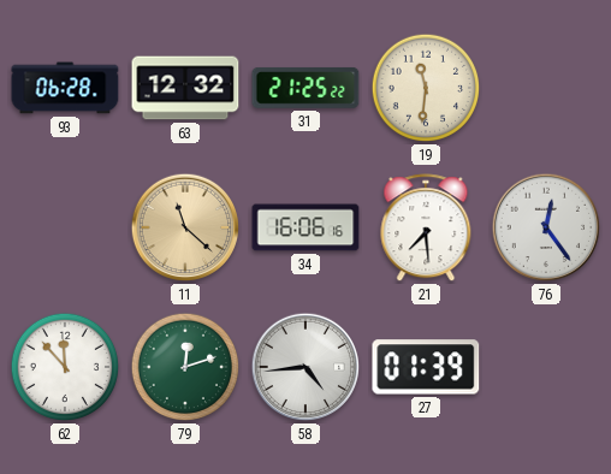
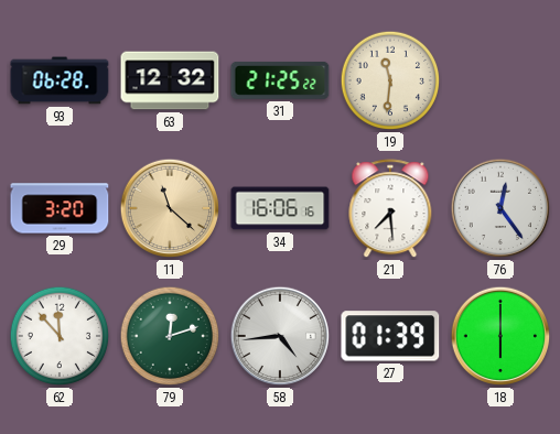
29: none -> 3:20 (60, 208)
18: none -> 6:00 (500, 336)
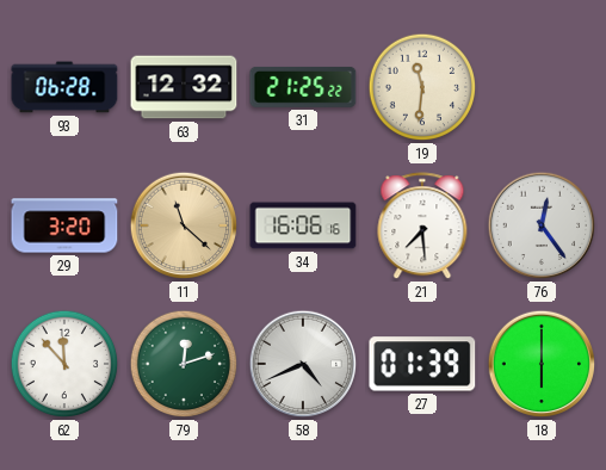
58: 4:44 -> 4:41 (303, 364)
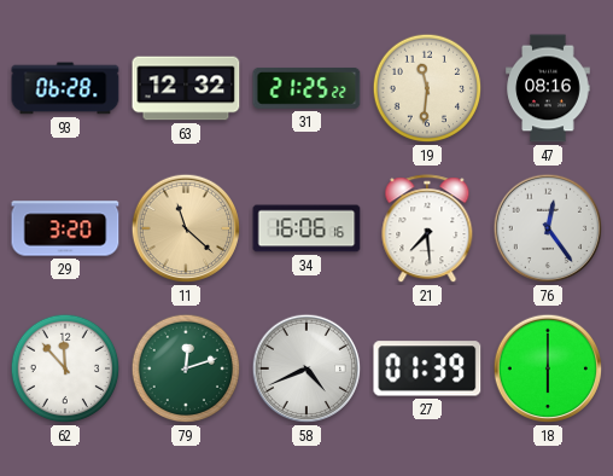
47: none -> 08:16 (548, 88)
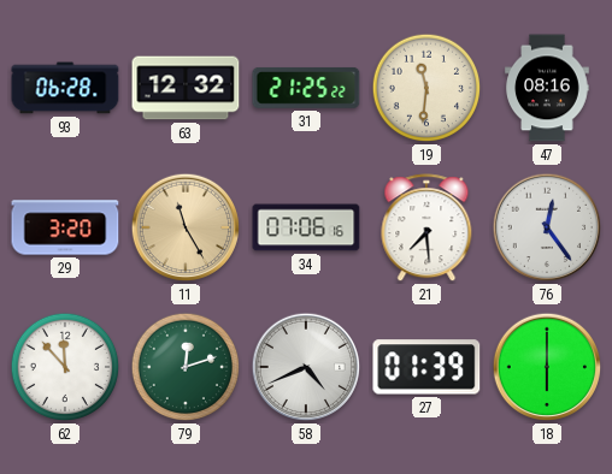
11: 11:22 -> 11:25 (186, 227)
34: 16:06 -> 07:06 (306, 227)
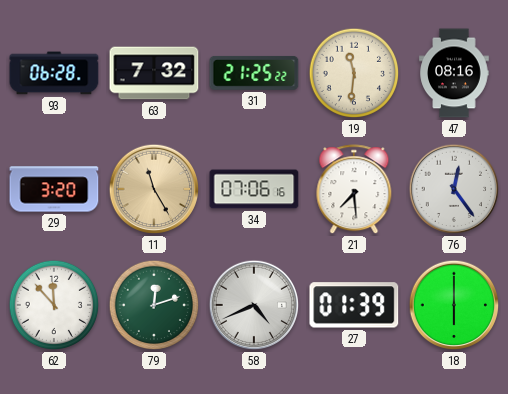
63: 12:32 -> 7:32 (154, 73)
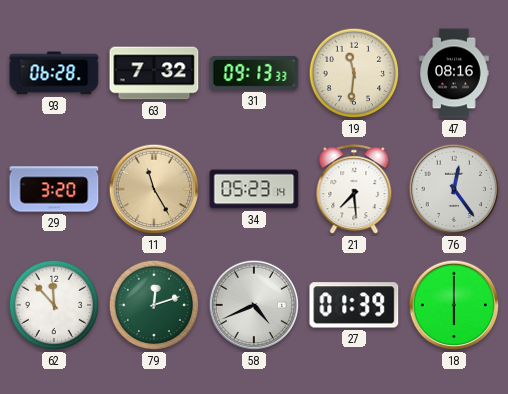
31: 21:25 -> 09:13 (254, 73)
34: 07:06 -> 05:23 (254, 189)
